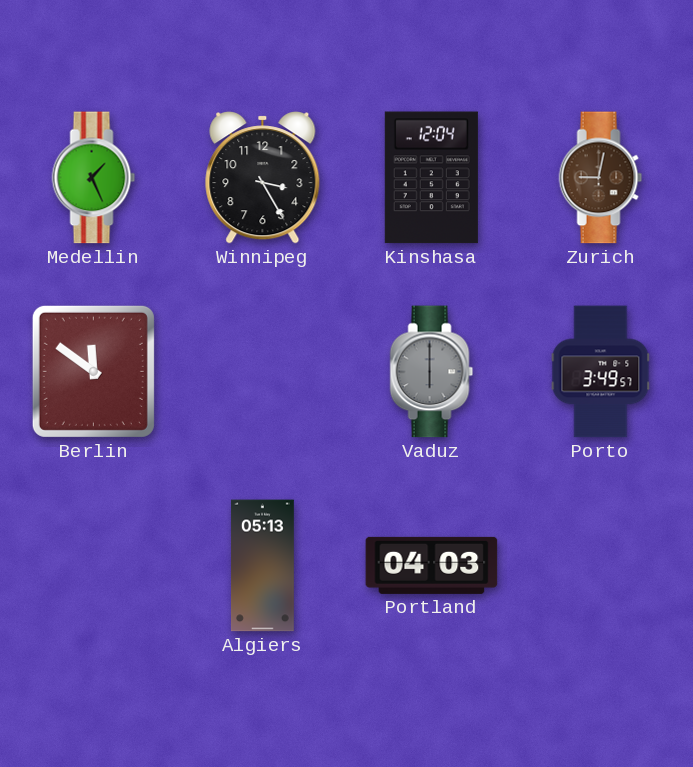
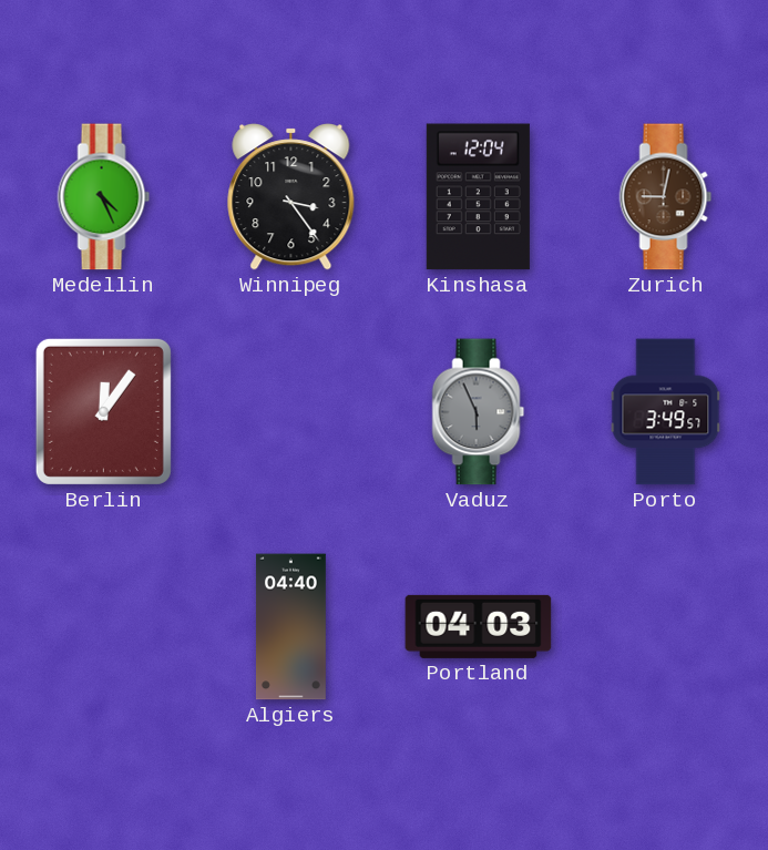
Medellin: 1:26 -> 4:26 (104, 197)
Winnipeg: 3:25 -> 3:24 (291, 197)
Berlin: 11:51 -> 12:06 (103, 411)
Vaduz: 6:00 -> 5:56 (479, 412)
Algiers: 05:13 -> 04:40 (290, 627)
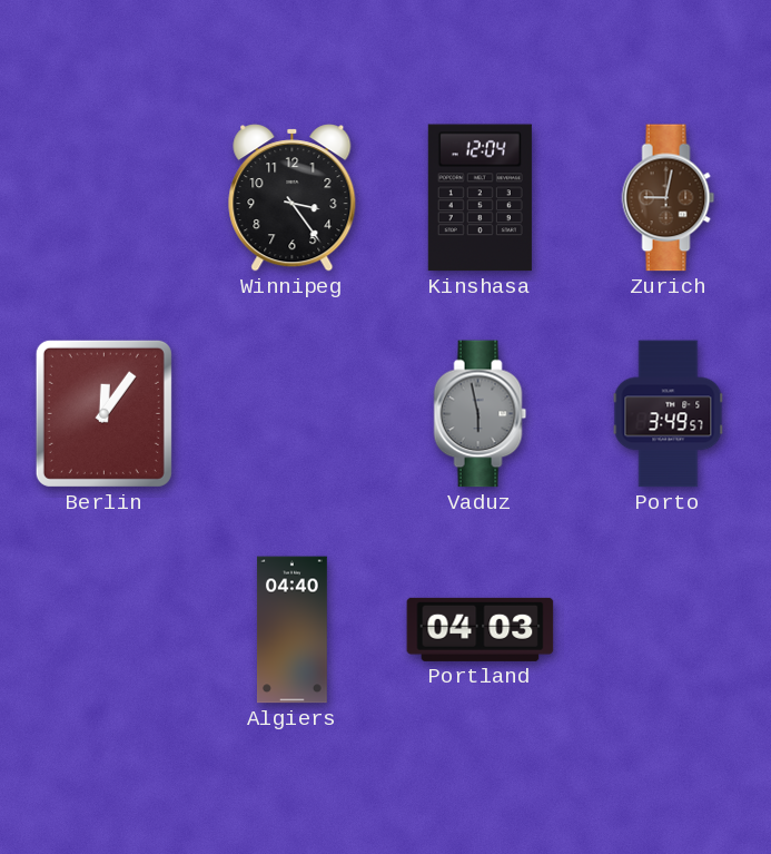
Medellin: 4:26 -> none (104, 197)
Vaduz: 5:56 -> 5:58 (481, 414)
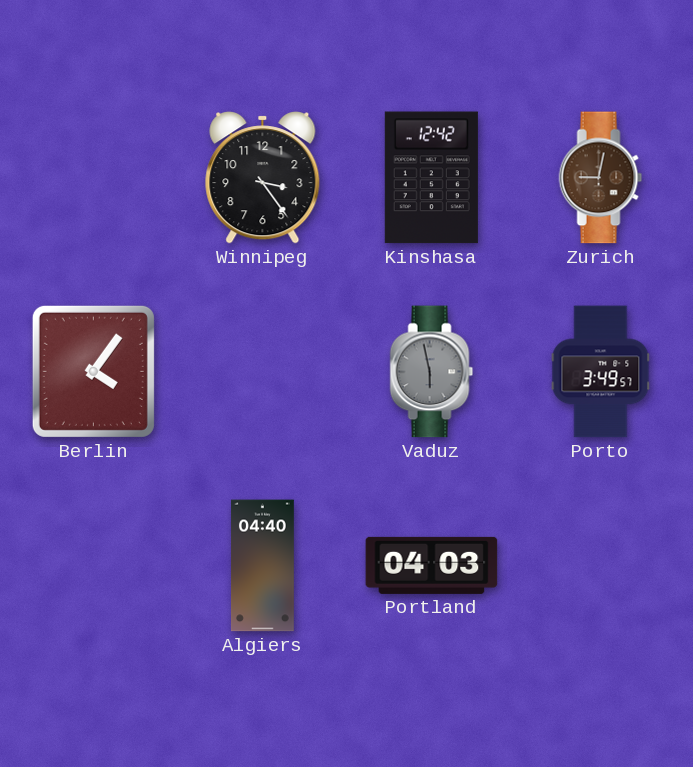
Kinshasa: 12:04 -> 12:42 (431, 178)
Berlin: 12:06 -> 4:06 (93, 371)
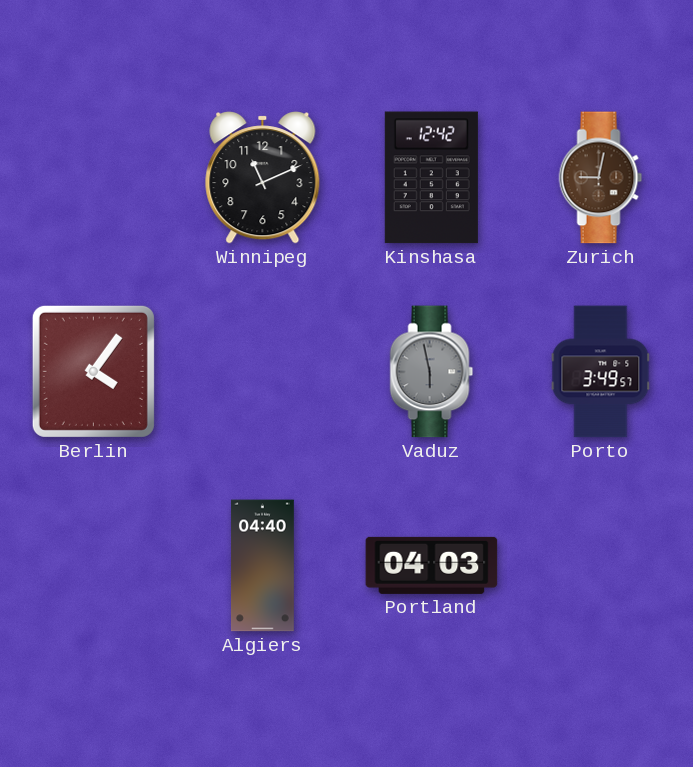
Winnipeg: 3:24 -> 11:11 (263, 178)
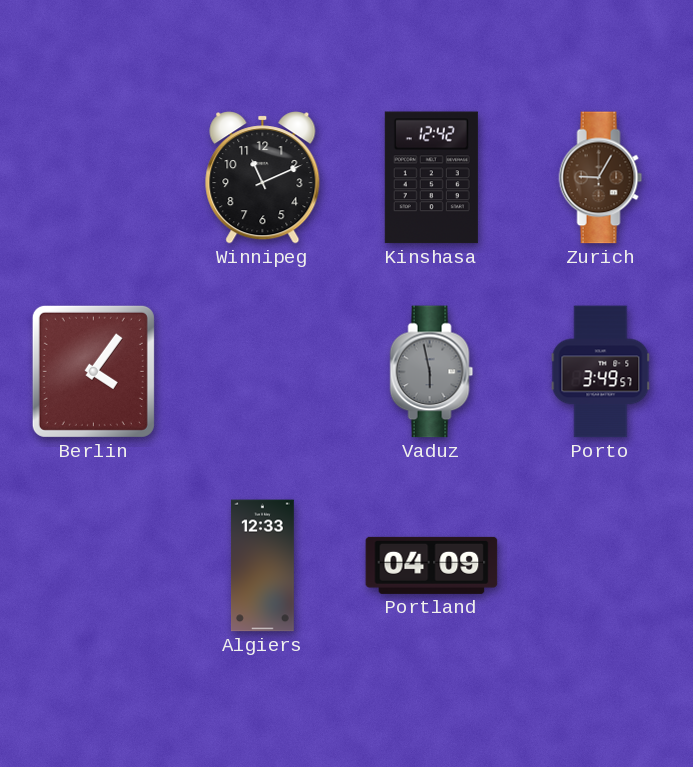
Zurich: 9:02 -> 9:05 (601, 178)
Algiers: 04:40 -> 12:33 (262, 566)
Portland: 04:03 -> 04:09 (432, 565)
